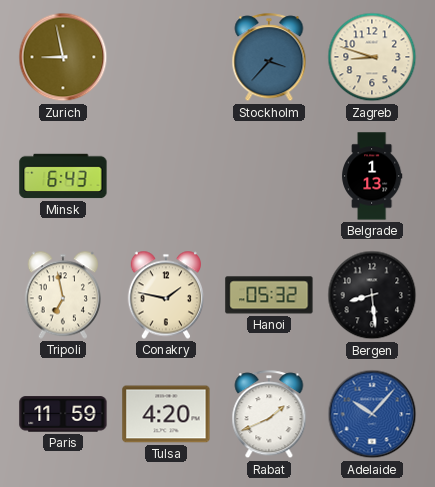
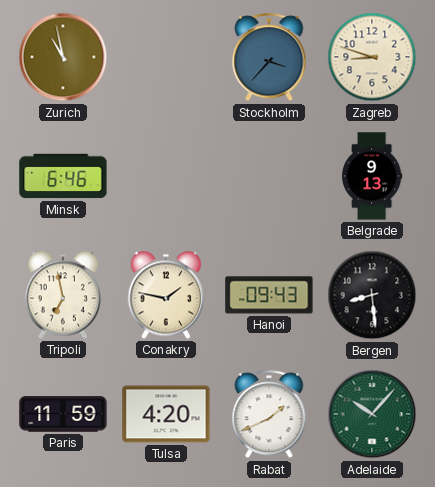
Zurich: 8:58 -> 10:58 (63, 57)
Minsk: 6:43 -> 6:46 (63, 176)
Belgrade: 1:13 -> 9:13 (372, 176)
Hanoi: 05:32 -> 09:43 (269, 295)
Adelaide dial: blue -> green (372, 414)
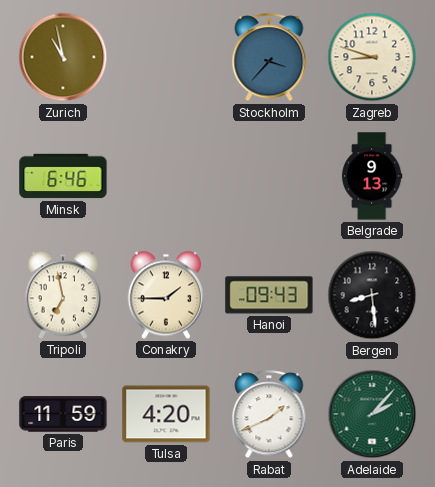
Conakry: 1:47 -> 1:45 (166, 295)
Adelaide: 10:07 -> 2:07 (372, 414)
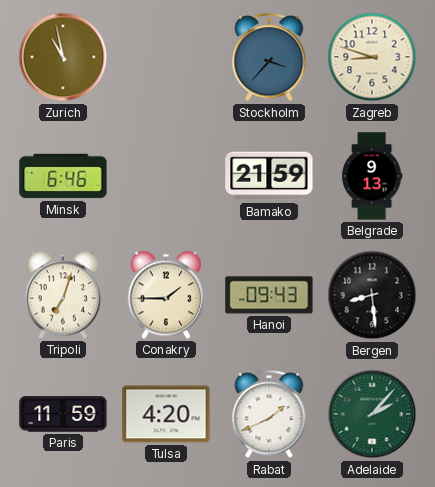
Bamako: none -> 21:59 (269, 176)
Tripoli: 6:58 -> 7:03 (63, 295)
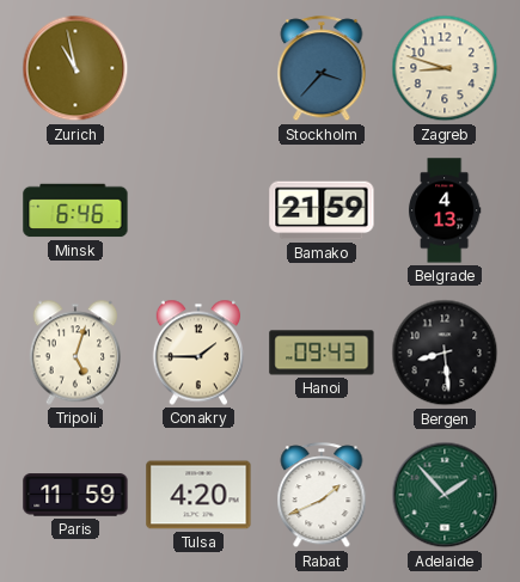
Belgrade: 9:13 -> 4:13 (445, 210)
Tripoli: 7:03 -> 5:03 (75, 353)
Adelaide: 2:07 -> 1:53 (445, 495)
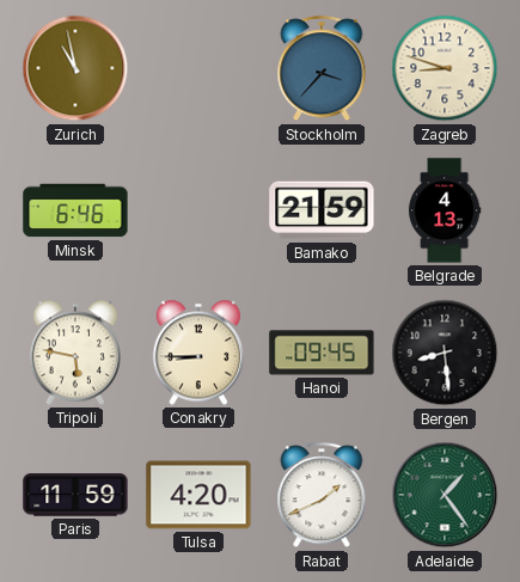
Tripoli: 5:03 -> 5:47 (75, 353)
Conakry: 1:45 -> 8:45 (198, 353)
Hanoi: 09:43 -> 09:45 (322, 353)
Adelaide: 1:53 -> 1:24 (445, 495)
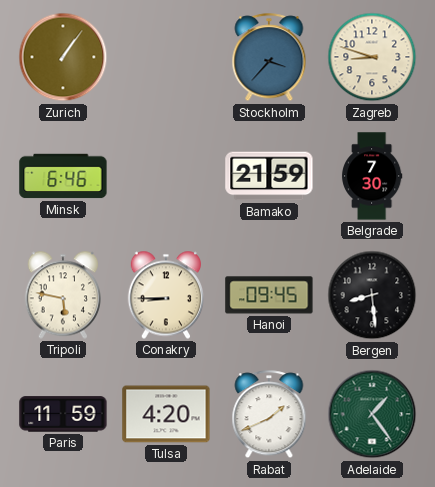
Zurich: 10:58 -> 1:06 (63, 57)
Belgrade: 4:13 -> 7:30 (372, 176)
